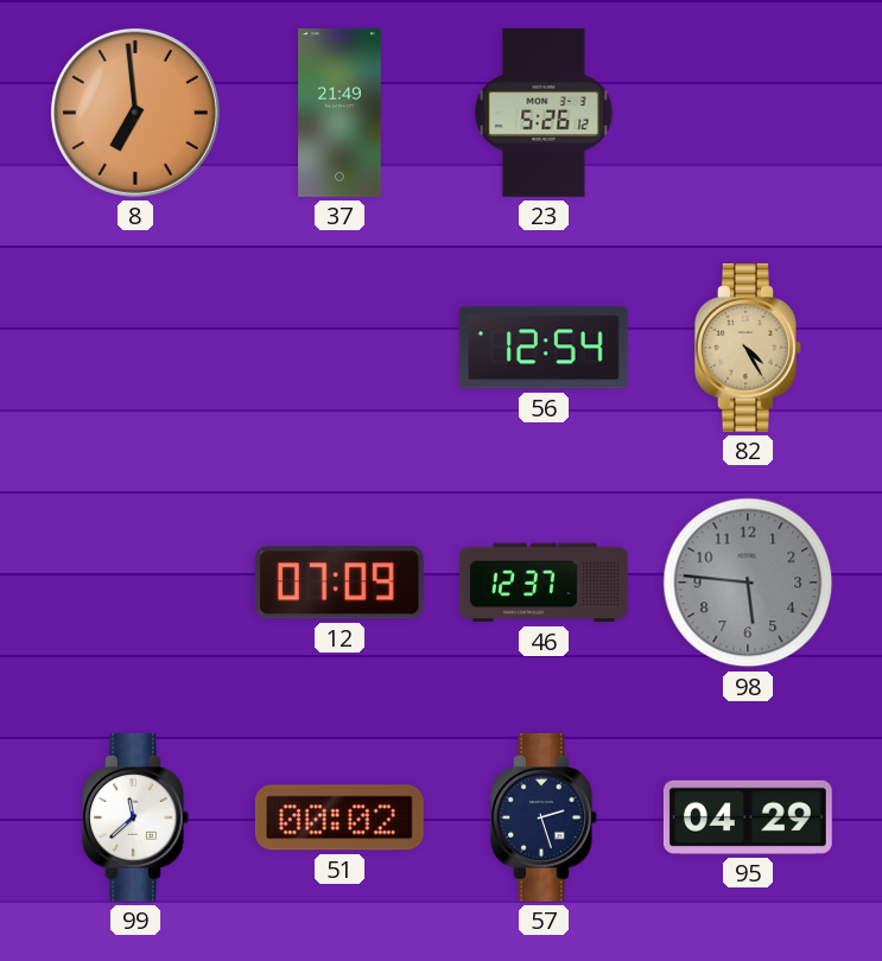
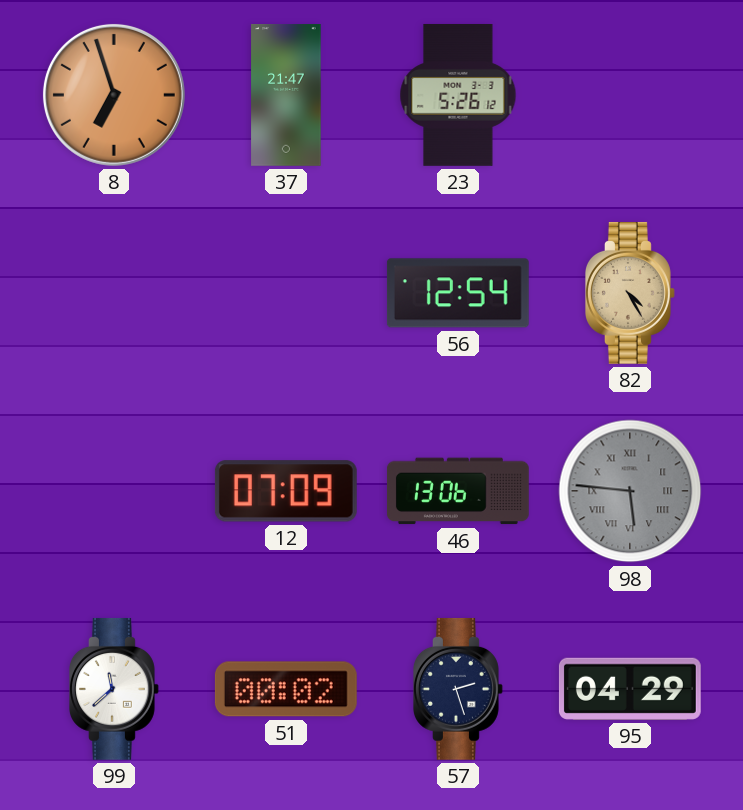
8: 6:59 -> 6:57 (114, 95)
37: 21:49 -> 21:47 (286, 96)
46: 12:37 -> 13:06 (458, 491)
98 numerals: Arabic -> Roman (630, 491)
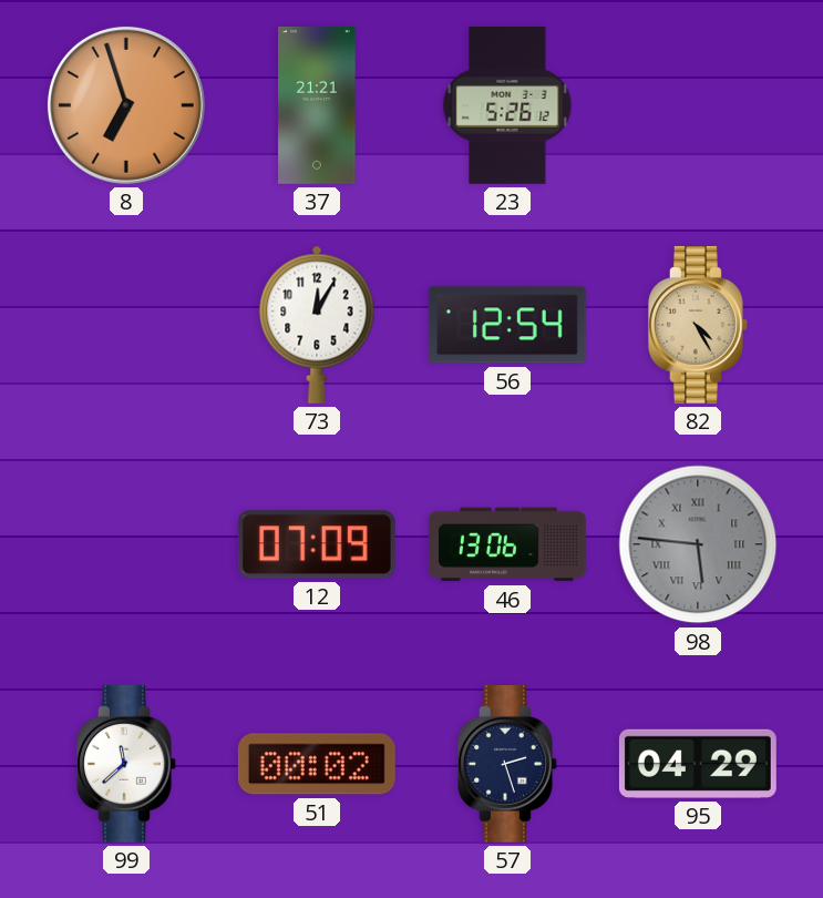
37: 21:47 -> 21:21 (317, 106)
73: none -> 12:05 (317, 325)
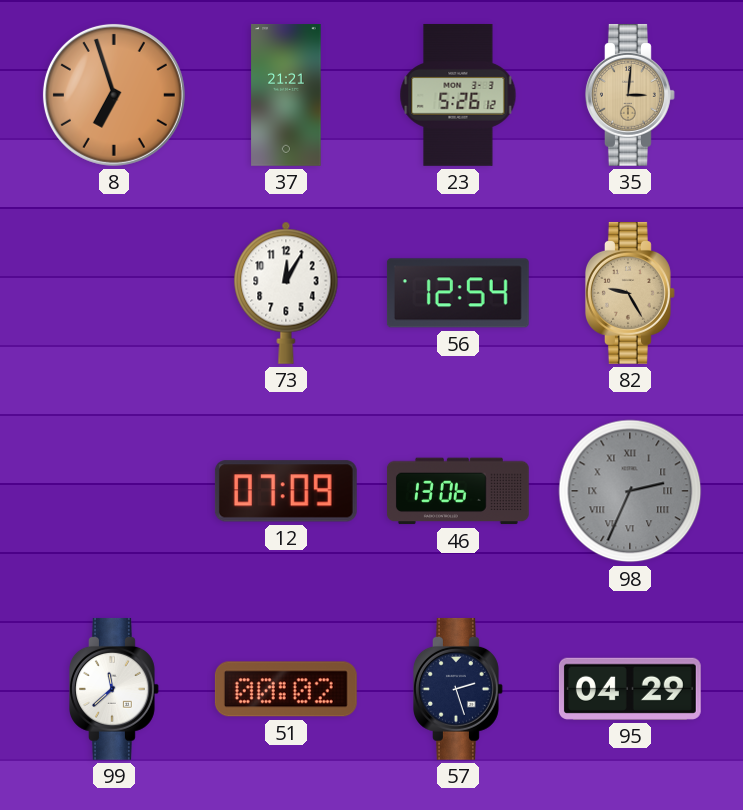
35: none -> 3:01 (631, 95)
82: 4:25 -> 9:25 (631, 293)
98: 5:46 -> 2:34 (630, 491)
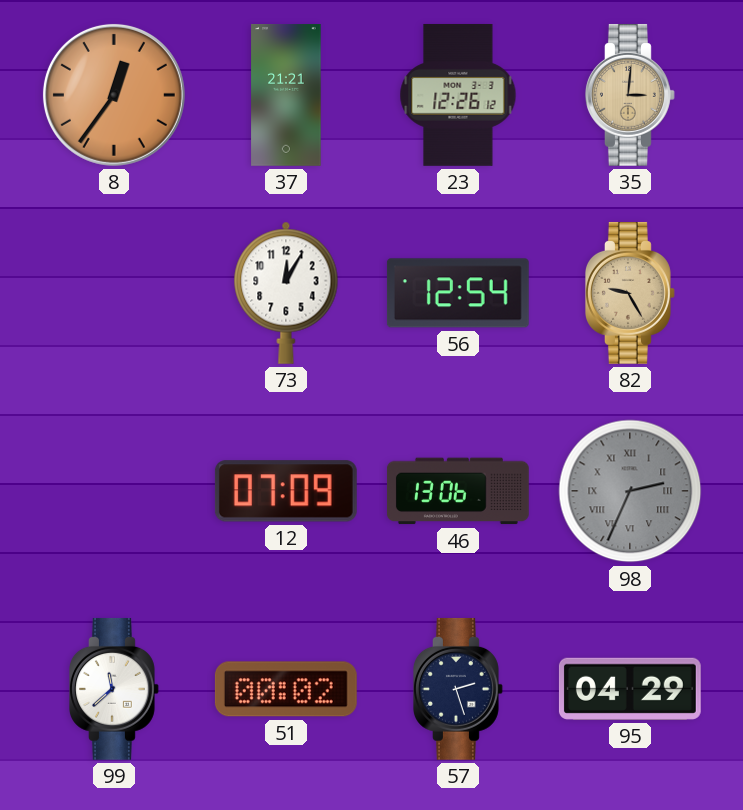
8: 6:57 -> 12:36 (114, 95)
23: 5:26 -> 12:26 (458, 95)
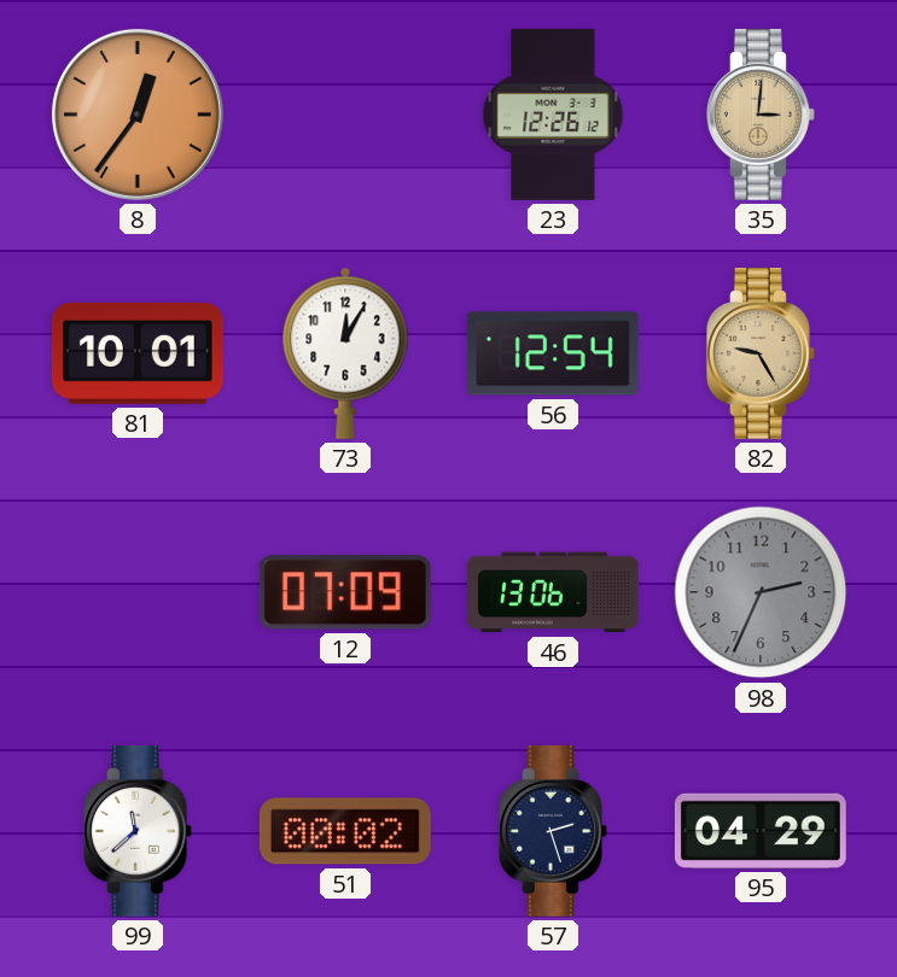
37: 21:21 -> none (286, 96)
81: none -> 10:01 (138, 353)
98 numerals: Roman -> Arabic (761, 592)
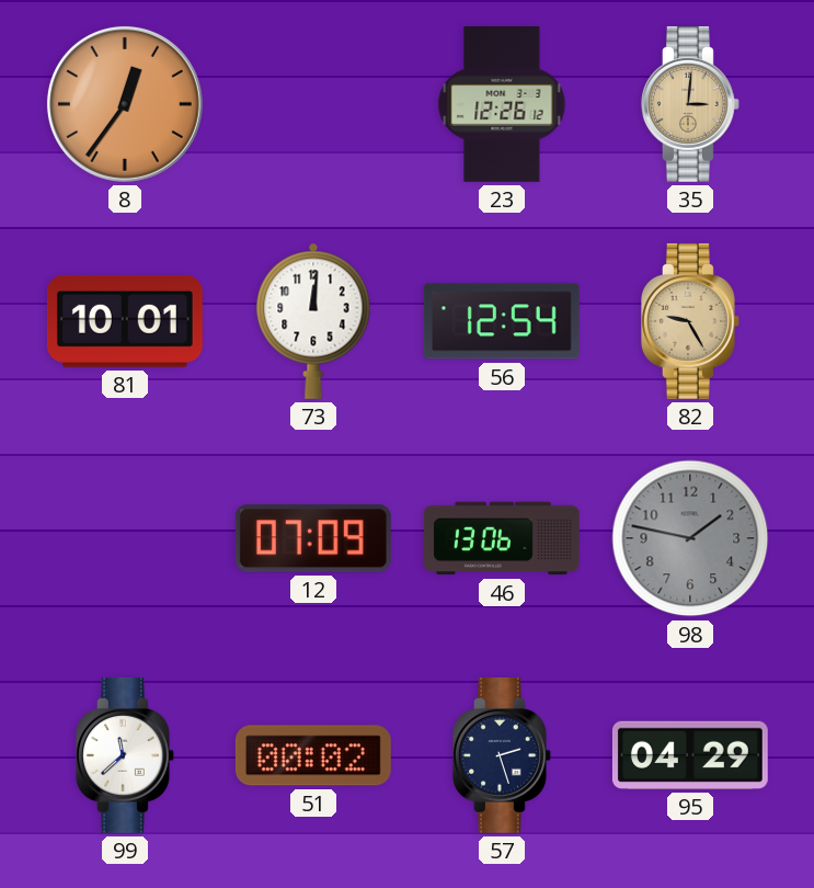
73: 12:05 -> 12:01 (313, 321)
98: 2:34 -> 1:47 (690, 538)
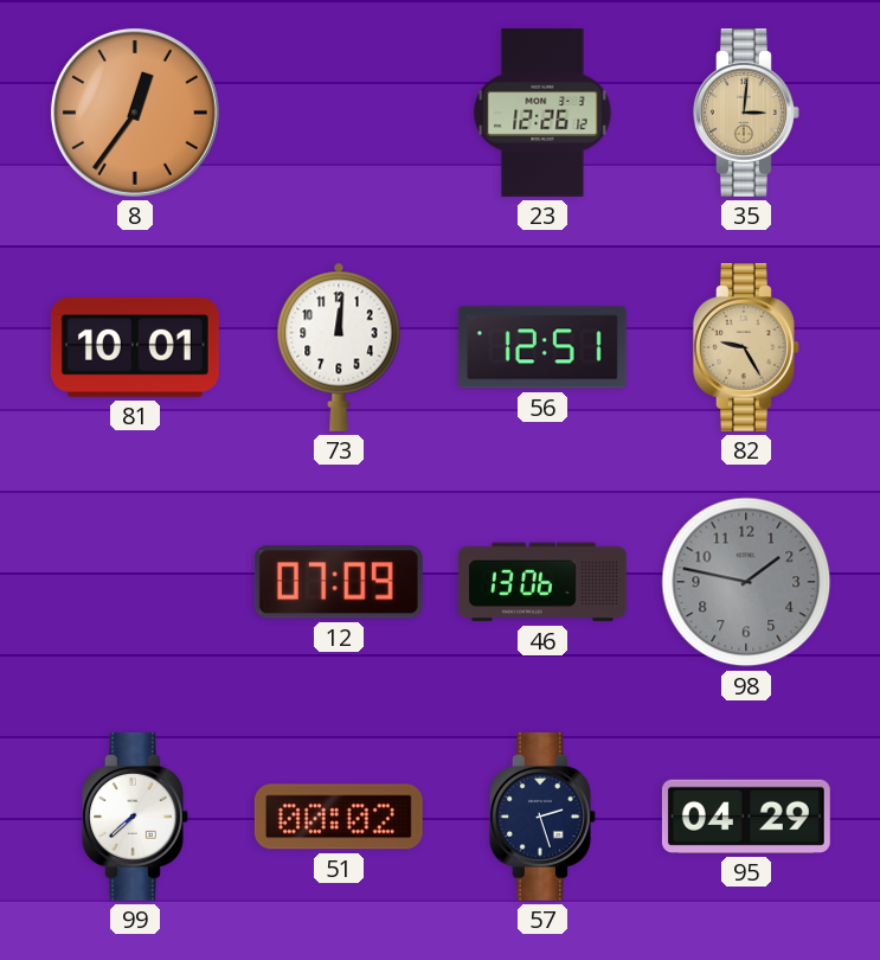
56: 12:54 -> 12:51 (542, 347)
99: 11:38 -> 7:38 (136, 817)
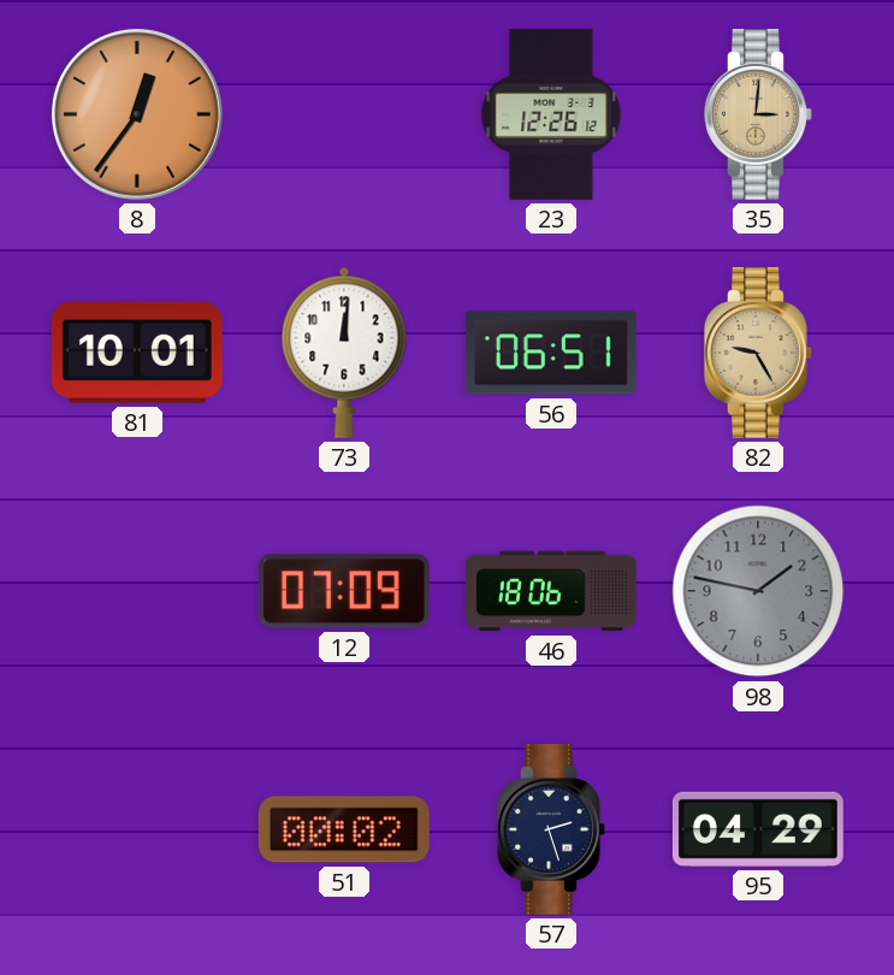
56: 12:51 -> 06:51 (551, 353)
46: 13:06 -> 18:06 (551, 591)
99: 7:38 -> none (136, 817)
